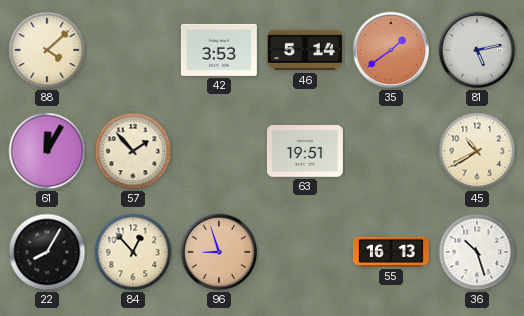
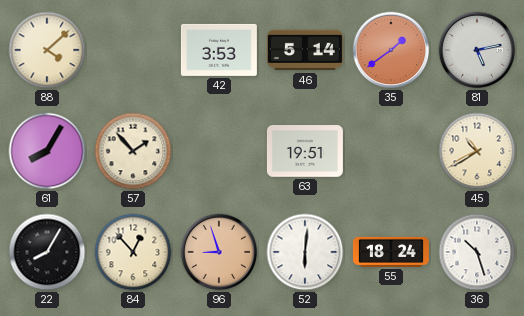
61: 12:05 -> 8:05 (47, 151)
52: none -> 6:01 (305, 252)
55: 16:13 -> 18:24 (391, 252)
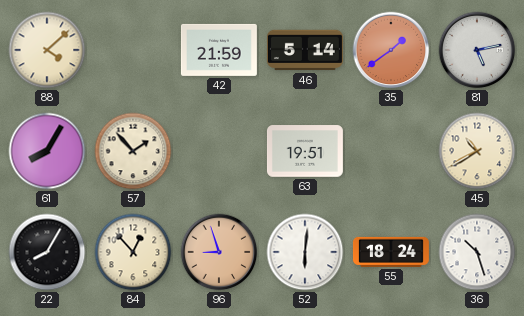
42: 3:53 -> 21:59 (219, 50)
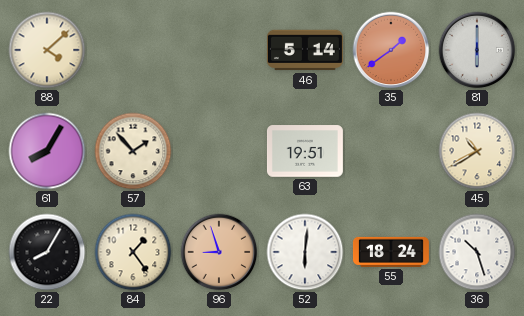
42: 21:59 -> none (219, 50)
81: 5:13 -> 6:00 (477, 50)
84: 12:53 -> 1:24 (133, 252)
